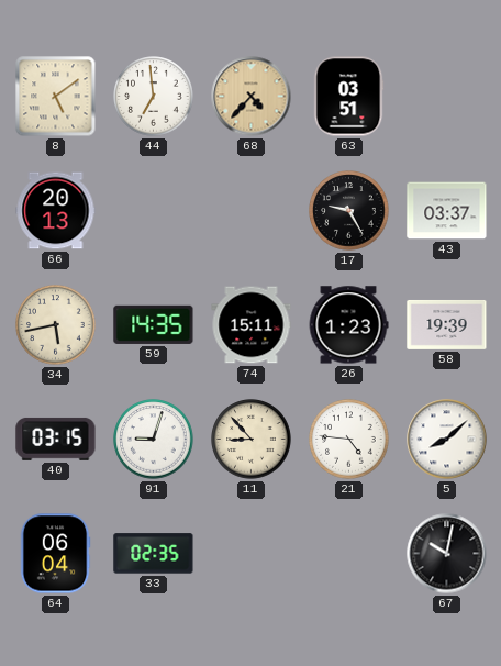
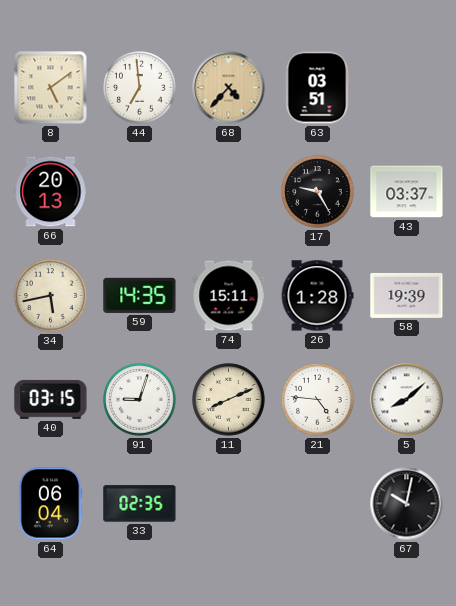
26: 1:23 -> 1:28 (317, 296)
11: 8:53 -> 8:11 (229, 400)
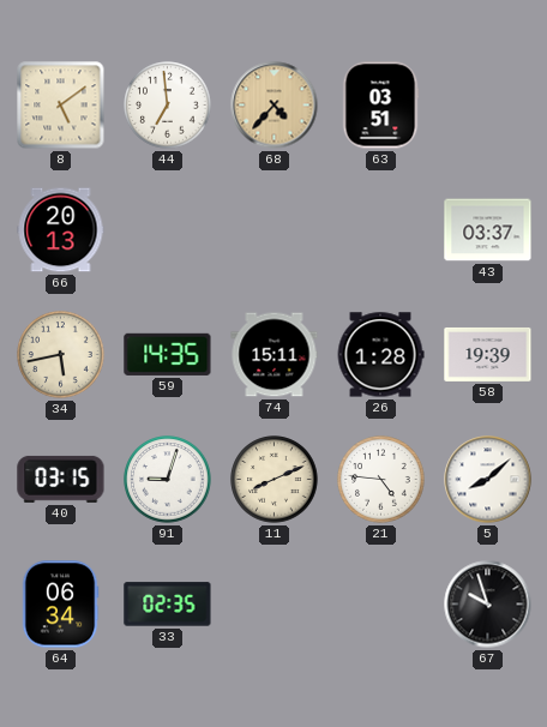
17: 9:25 -> none (318, 192)
64: 06:04 -> 06:34 (60, 605)
67: 10:02 -> 9:57 (488, 605)
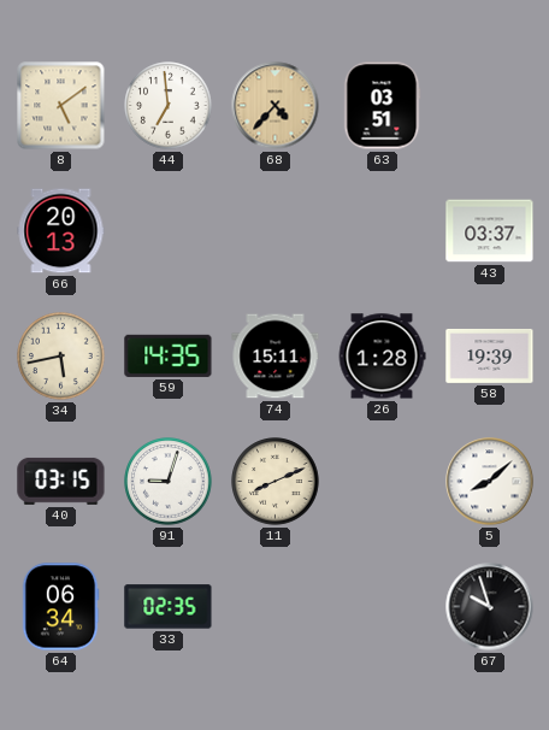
21: 4:46 -> none (381, 480)
